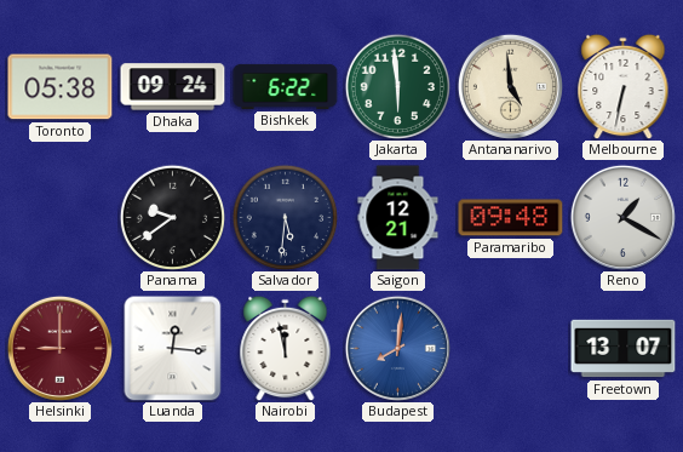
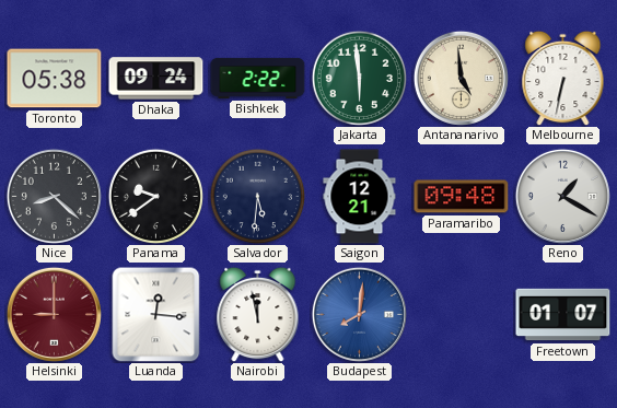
Bishkek: 6:22 -> 2:22 (258, 78)
Nice: none -> 8:22 (54, 196)
Freetown: 13:07 -> 01:07 (563, 315)
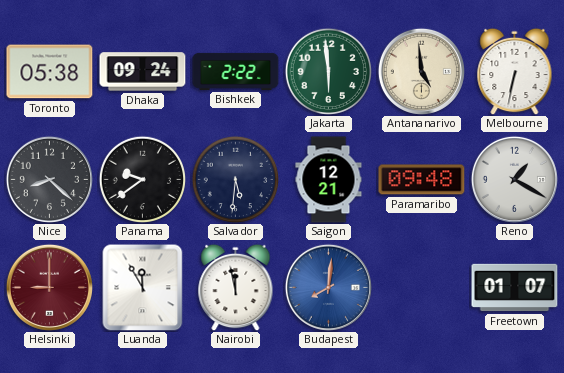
Luanda: 12:16 -> 11:55 (143, 287)
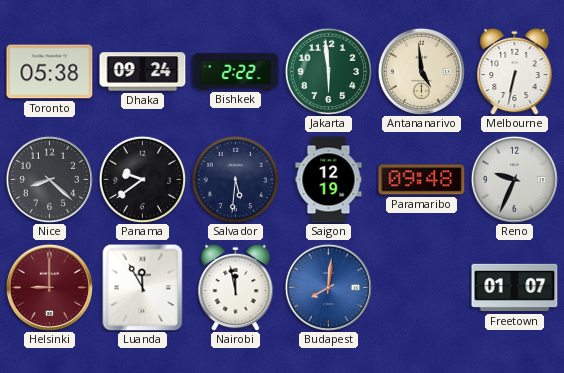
Saigon: 12:21 -> 12:19 (329, 180)
Reno: 1:20 -> 9:34 (514, 179)
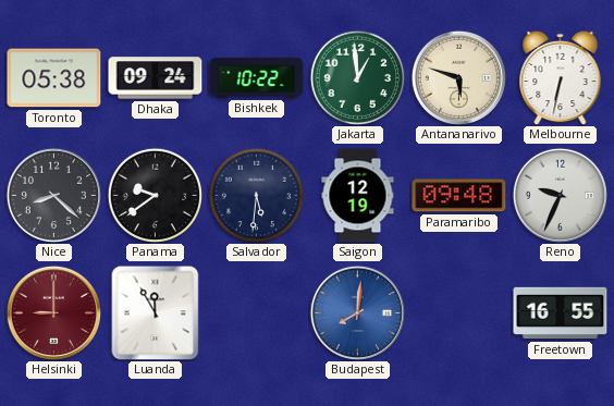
Bishkek: 2:22 -> 10:22 (257, 77)
Jakarta: 5:59 -> 12:59 (357, 77)
Antananarivo: 4:59 -> 5:48 (458, 77)
Nairobi: 11:58 -> none (236, 287)
Freetown: 01:07 -> 16:55 (561, 313)
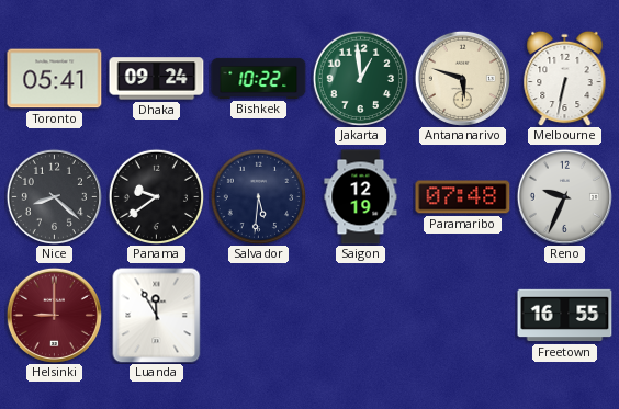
Toronto: 05:38 -> 05:41 (55, 79)
Paramaribo: 09:48 -> 07:48 (463, 197)
Budapest: 8:01 -> none (357, 312)
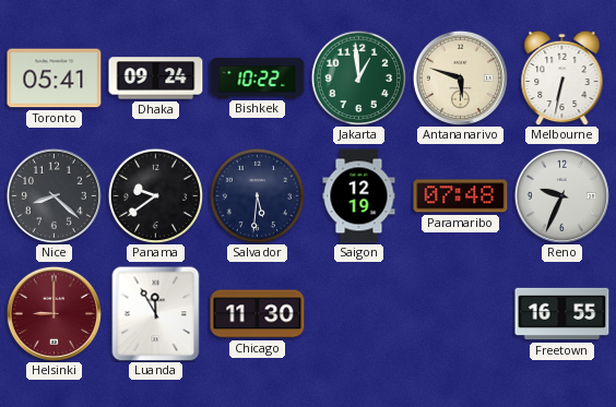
Chicago: none -> 11:30 (258, 314)
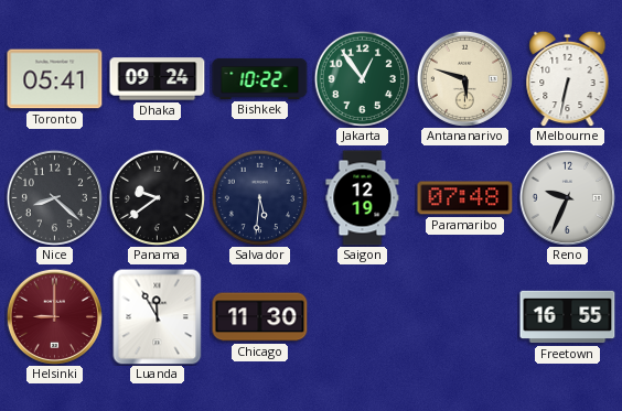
Jakarta: 12:59 -> 12:54 (362, 78)
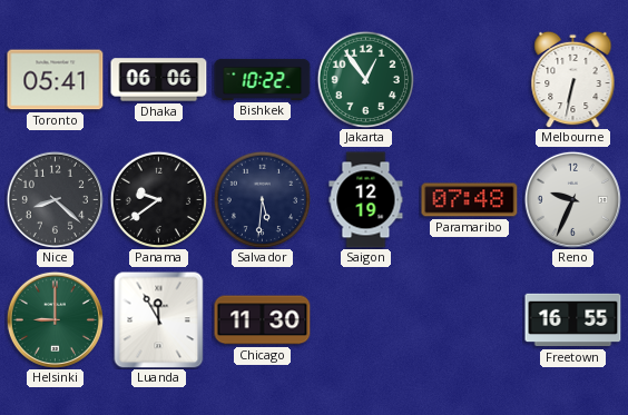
Dhaka: 09:24 -> 06:06 (159, 80)
Antananarivo: 5:48 -> none (464, 78)
Helsinki dial: burgundy -> green (55, 319)
